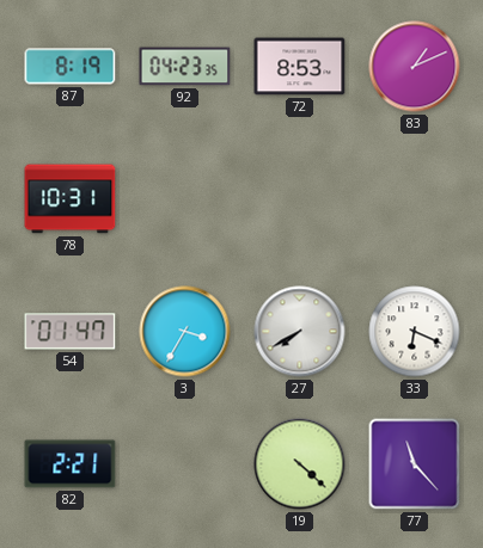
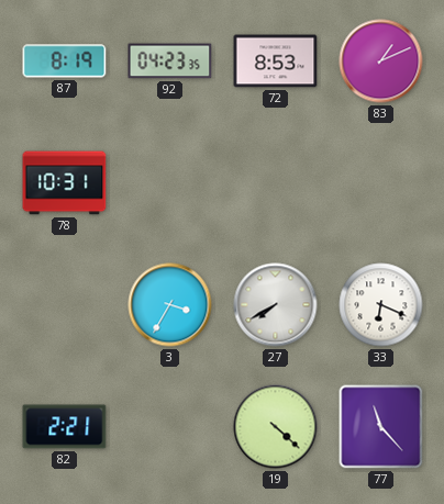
54: 01:47 -> none (71, 332)
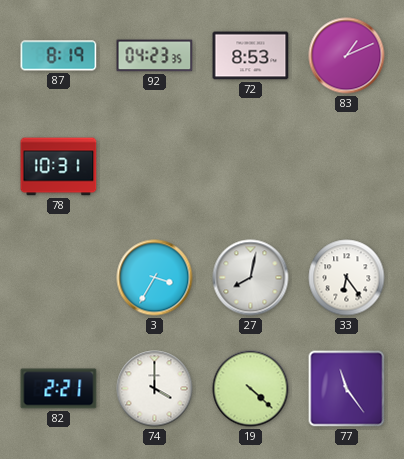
27: 7:40 -> 8:02 (251, 278)
33: 6:19 -> 6:24 (347, 278)
74: none -> 4:00 (155, 389)
77: 11:23 -> 11:24 (347, 389)
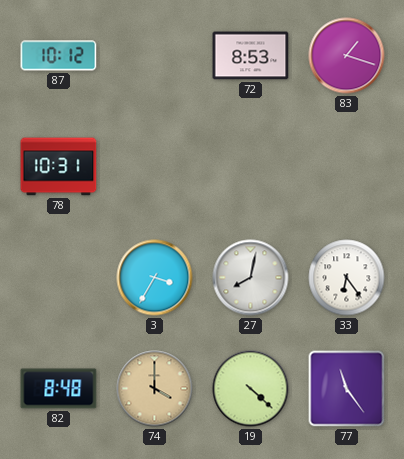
87: 8:19 -> 10:12 (59, 56)
92: 04:23 -> none (155, 56)
83: 1:11 -> 1:18 (347, 56)
82: 2:21 -> 8:48 (59, 389)
74 dial: white -> champagne (155, 389)
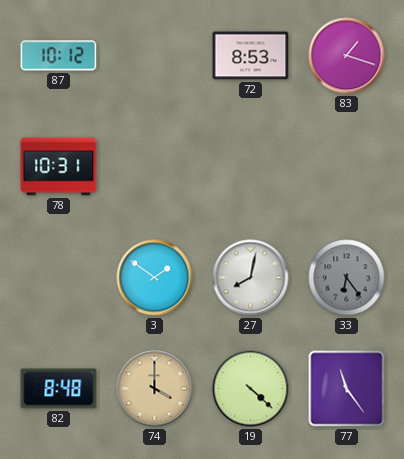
3: 3:35 -> 1:51 (155, 278)
33 dial: white -> grey (347, 278)
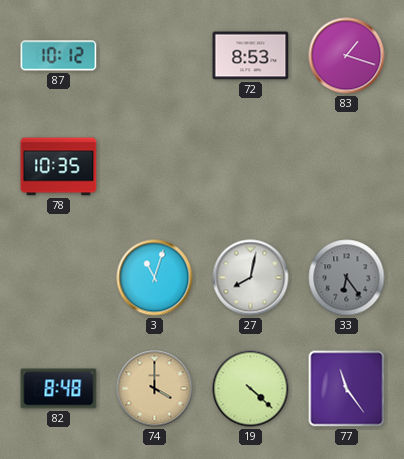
78: 10:31 -> 10:35 (59, 167)
3: 1:51 -> 11:03 (155, 278)
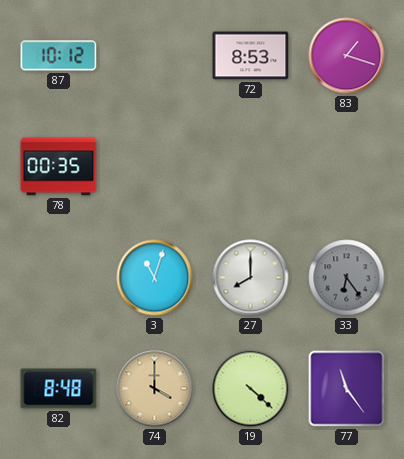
78: 10:35 -> 00:35 (59, 167)
27: 8:02 -> 8:00 (251, 278)
